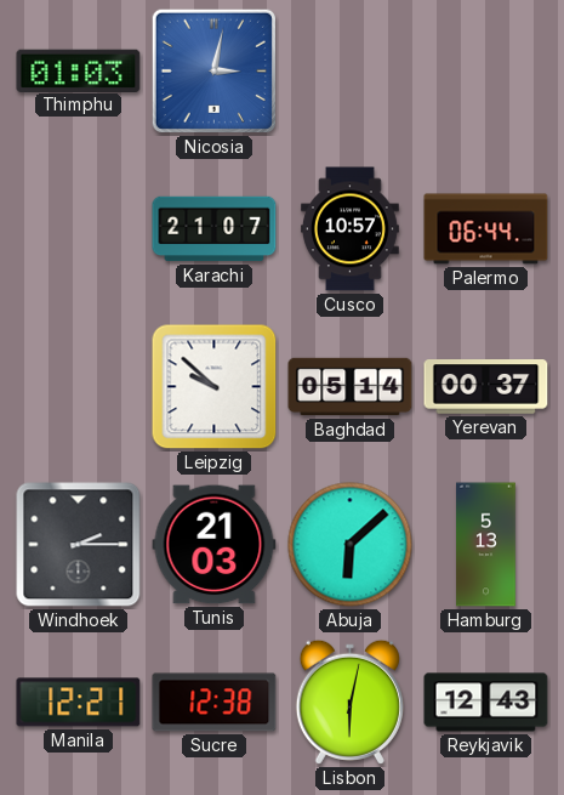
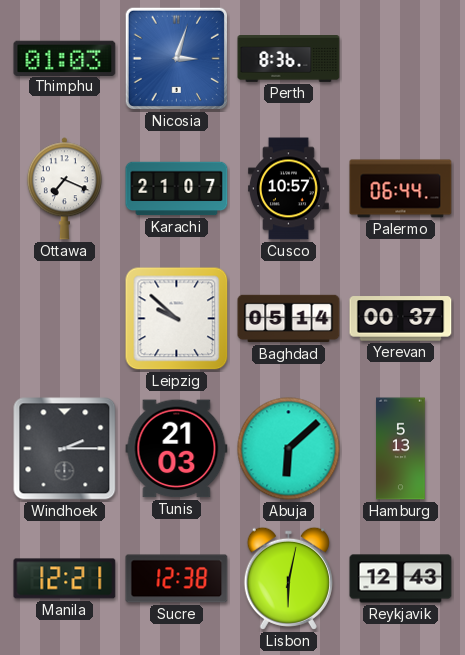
Nicosia: 3:02 -> 3:03 (176, 58)
Perth: none -> 8:36 (289, 59)
Ottawa: none -> 7:19 (64, 189)
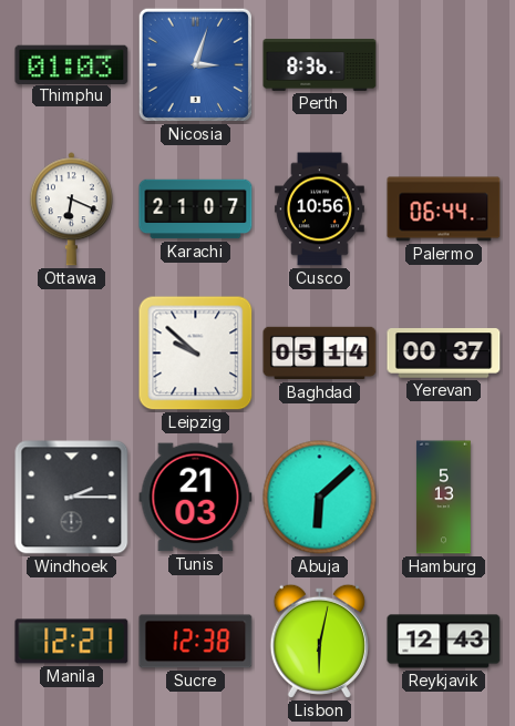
Ottawa: 7:19 -> 6:19 (71, 209)
Cusco: 10:57 -> 10:56 (319, 209)
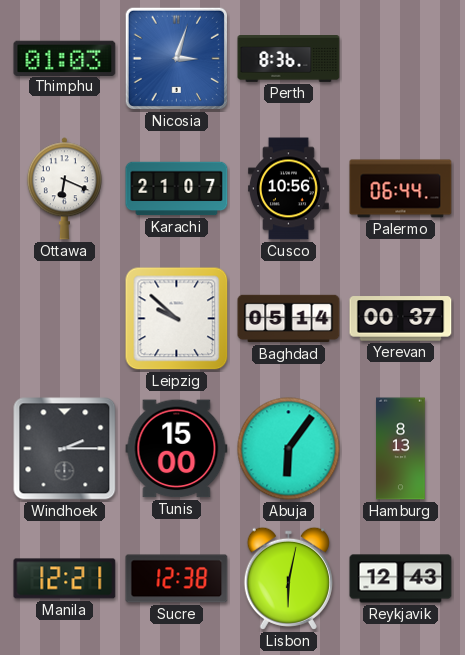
Tunis: 21:03 -> 15:00 (177, 449)
Abuja: 6:08 -> 6:06 (289, 449)
Hamburg: 5:13 -> 8:13 (401, 449)
